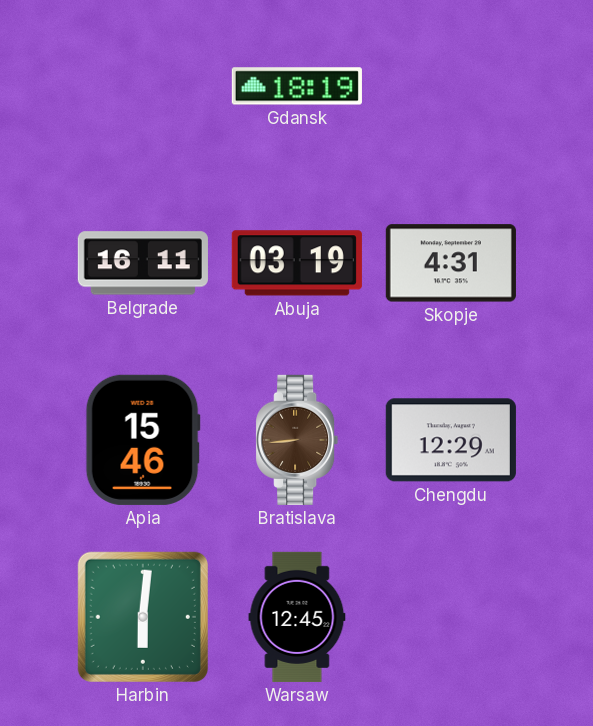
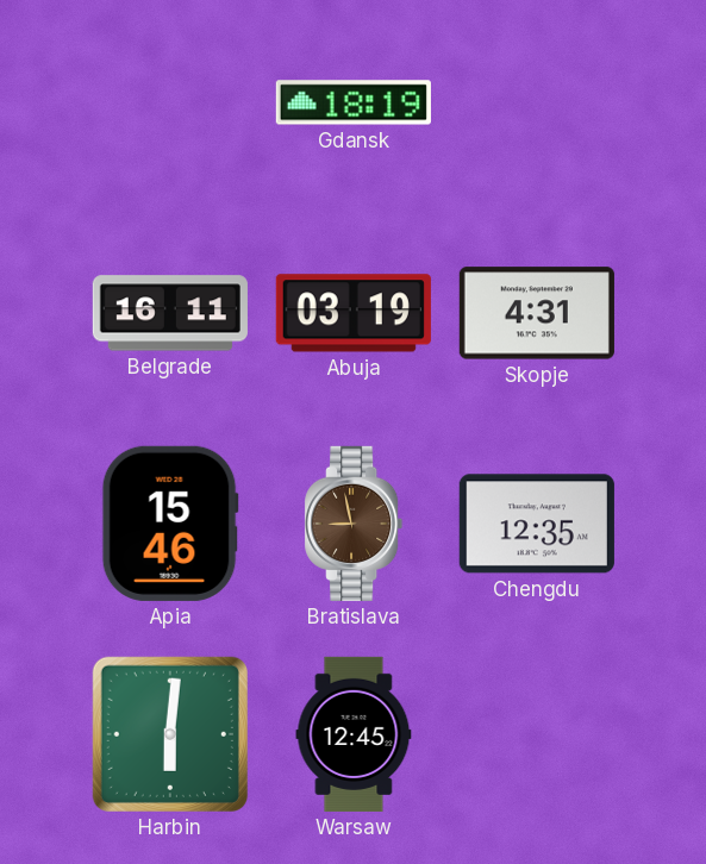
Bratislava: 8:44 -> 8:58 (354, 524)
Chengdu: 12:29 -> 12:35 (537, 524)
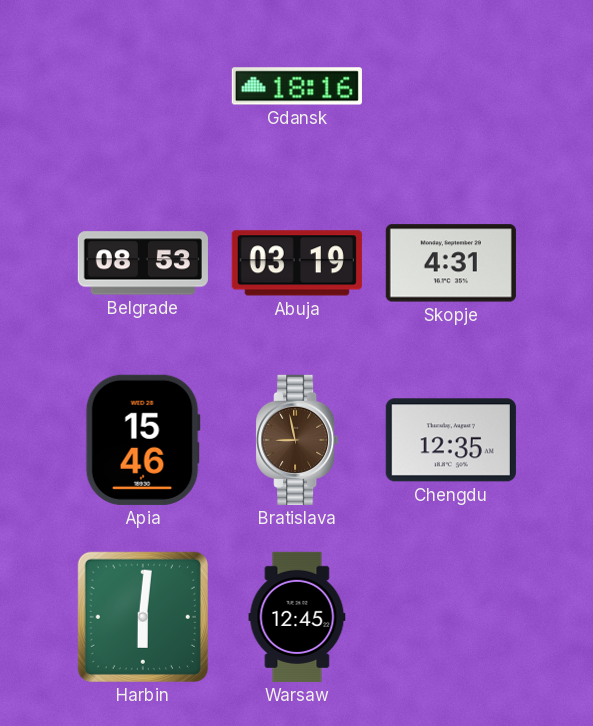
Gdansk: 18:19 -> 18:16 (297, 86)
Belgrade: 16:11 -> 08:53 (143, 263)
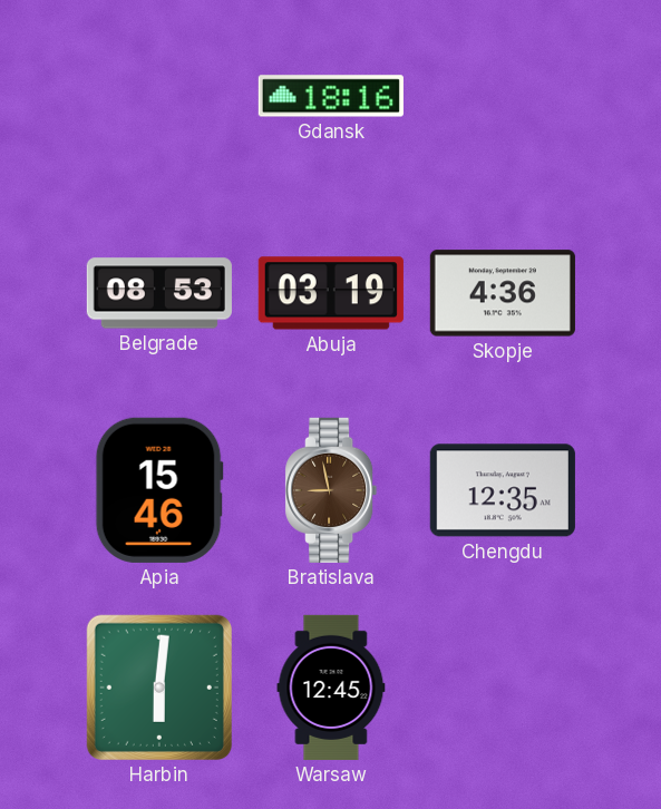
Skopje: 4:31 -> 4:36 (503, 293)
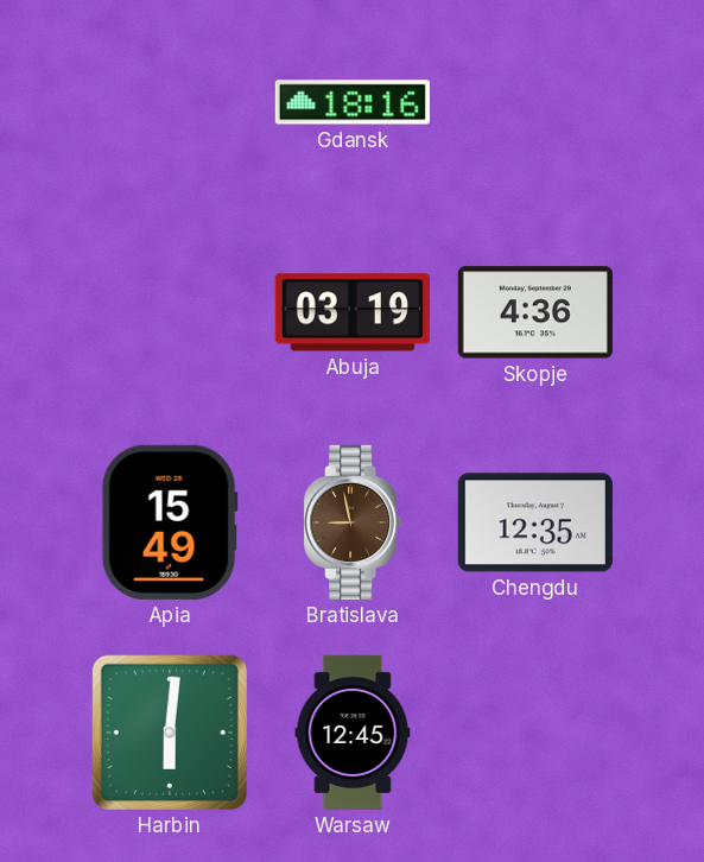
Belgrade: 08:53 -> none (159, 293)
Apia: 15:46 -> 15:49 (170, 522)
